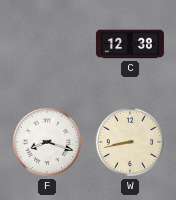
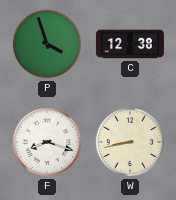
P: none -> 3:57 (47, 44)
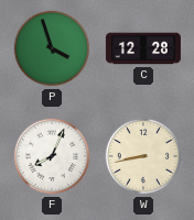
C: 12:38 -> 12:28 (143, 48)
F: 8:18 -> 8:04 (52, 156)
